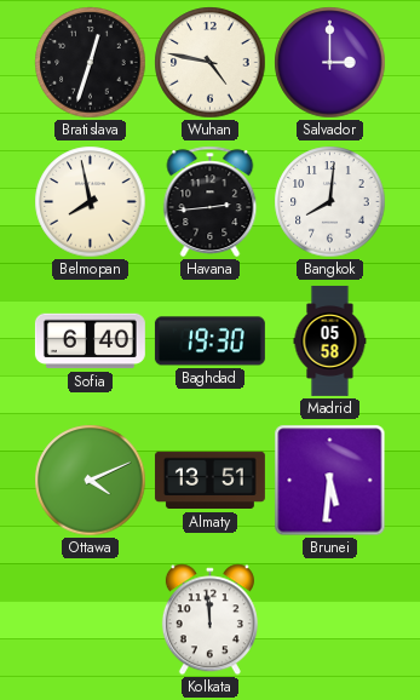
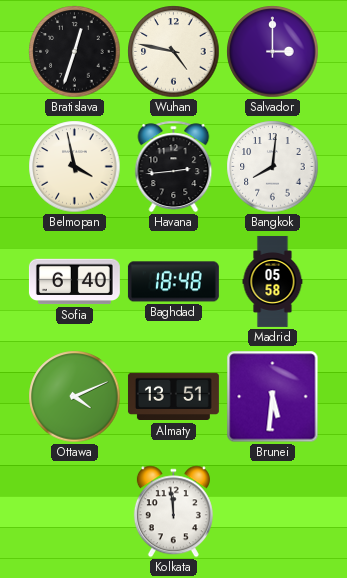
Belmopan: 7:58 -> 3:58 (75, 167)
Baghdad: 19:30 -> 18:48 (173, 282)
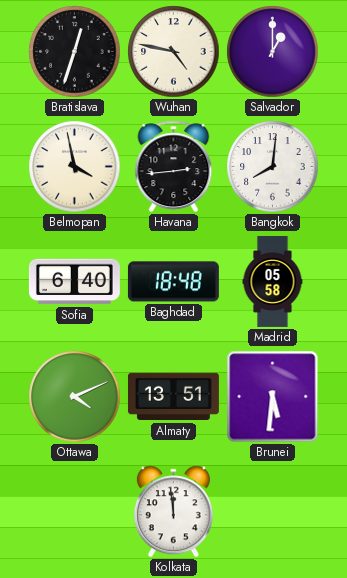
Salvador: 3:00 -> 1:00 (273, 52)
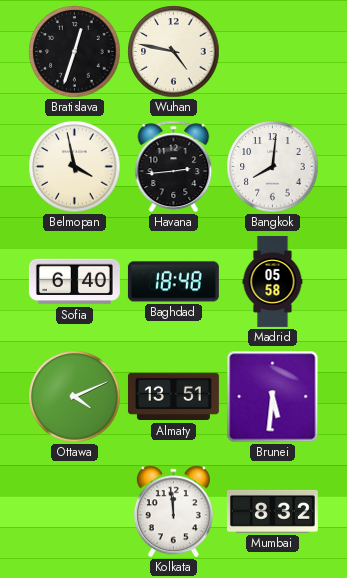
Salvador: 1:00 -> none (273, 52)
Mumbai: none -> 8:32 (272, 511)
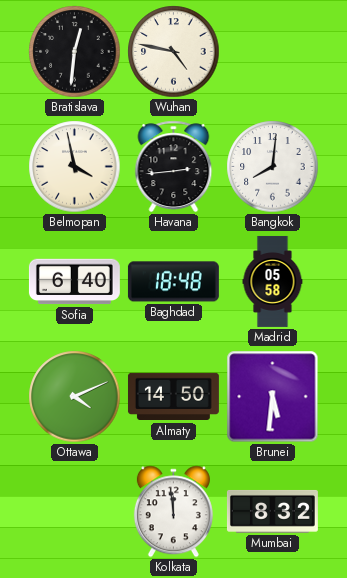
Bratislava: 12:33 -> 12:31 (75, 52)
Almaty: 13:51 -> 14:50 (173, 397)
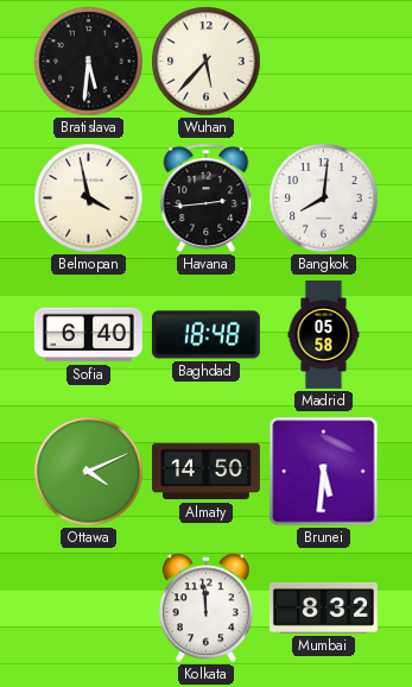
Bratislava: 12:31 -> 5:31 (89, 62)
Wuhan: 4:47 -> 5:37 (207, 62)
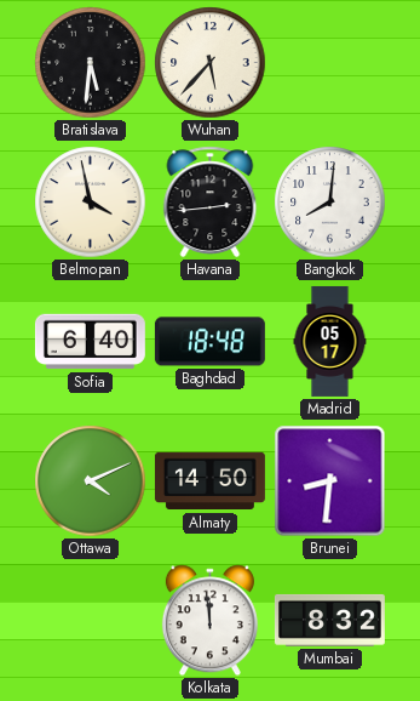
Madrid: 05:58 -> 05:17 (330, 341)
Brunei: 5:31 -> 8:31 (330, 481)
